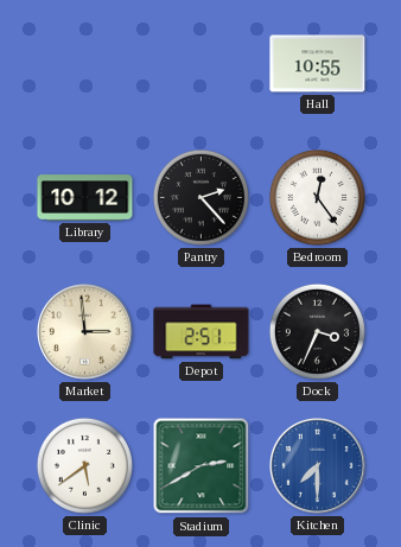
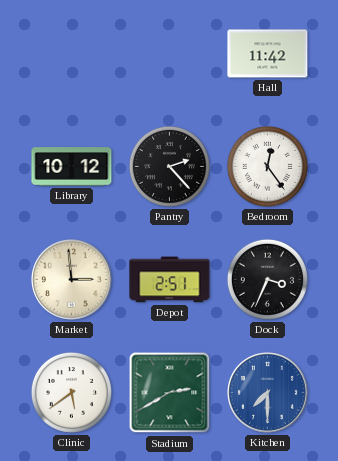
Hall: 10:55 -> 11:42 (268, 54)
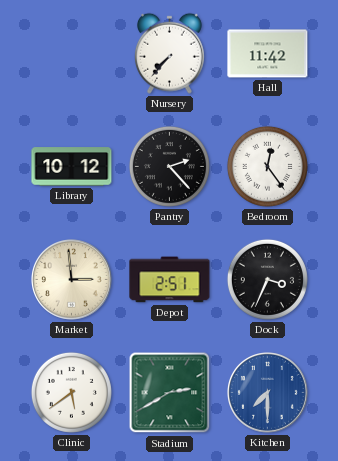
Nursery: none -> 7:37 (169, 53)
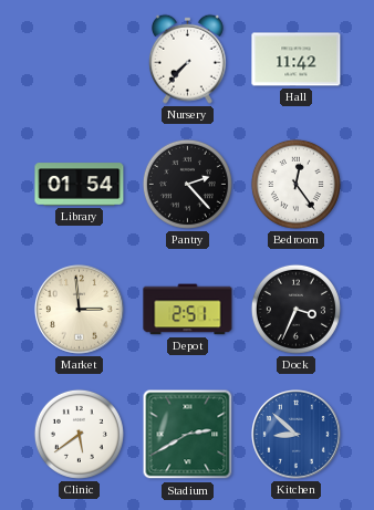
Library: 10:12 -> 01:54 (80, 185)
Kitchen: 7:30 -> 8:52 (297, 435)
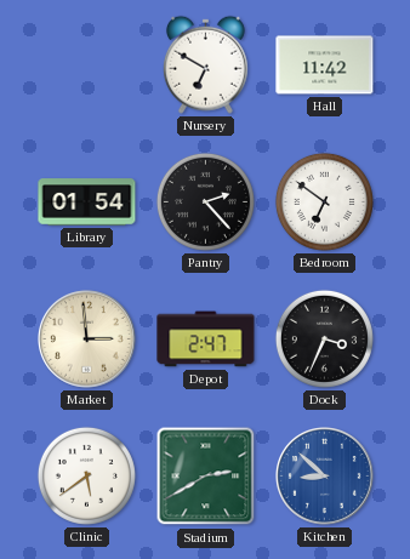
Nursery: 7:37 -> 6:50 (205, 64)
Bedroom: 12:24 -> 6:51 (324, 201)
Depot: 2:51 -> 2:47 (206, 340)
